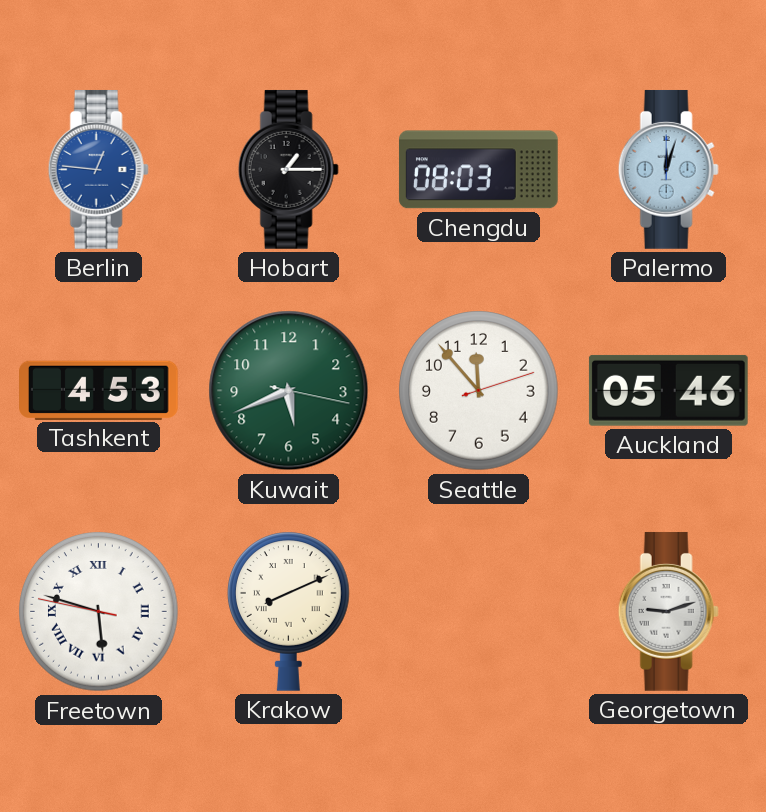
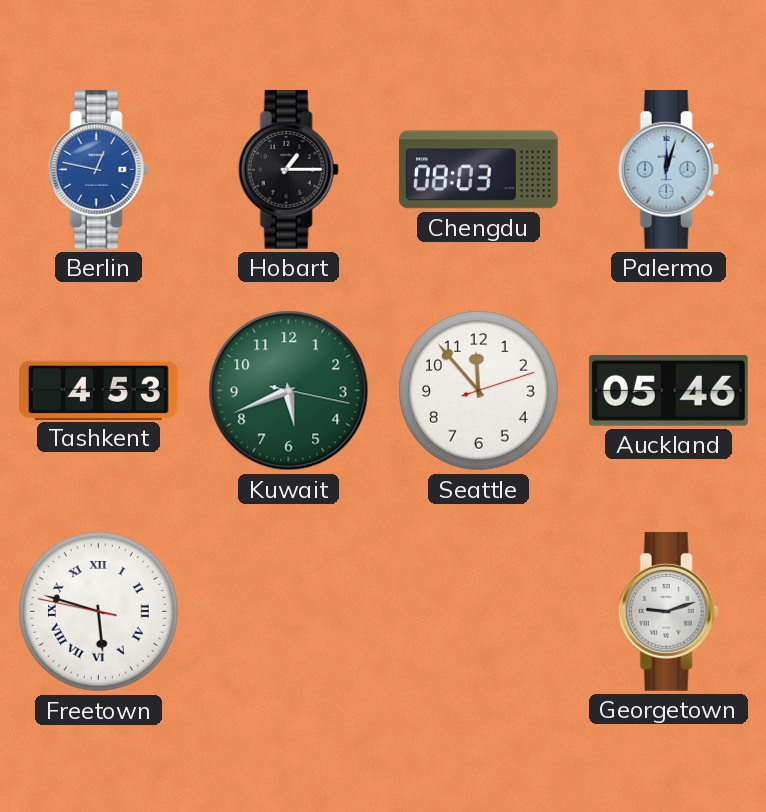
Berlin: 12:46 -> 12:47 (98, 170)
Krakow: 8:11 -> none (288, 611)
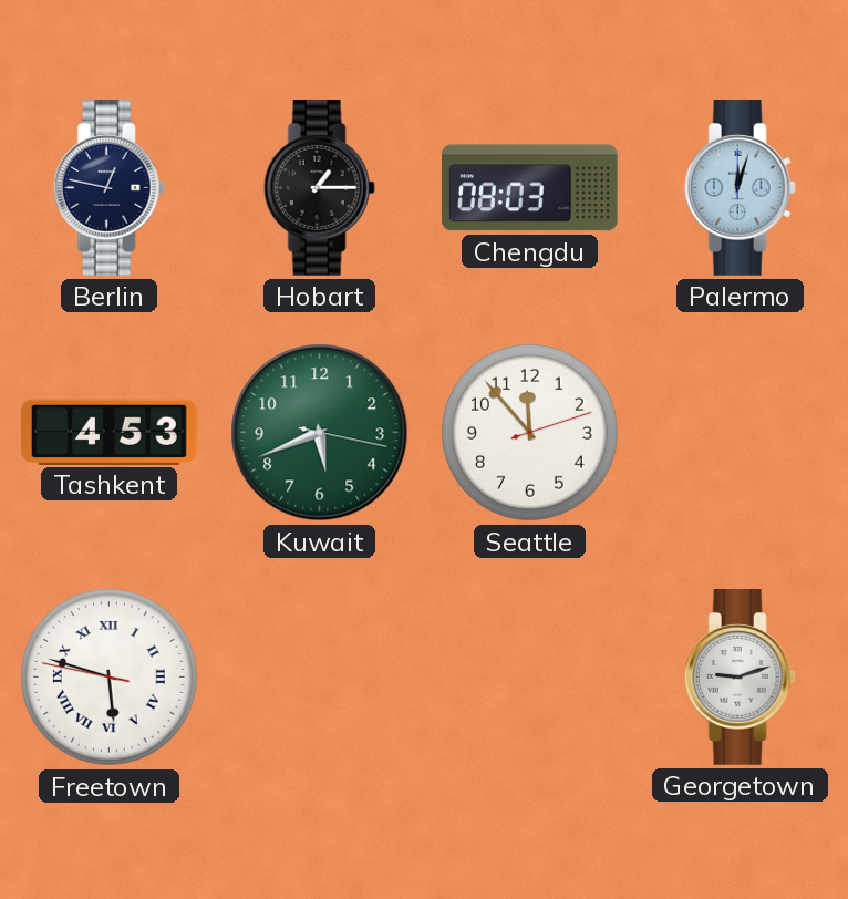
Berlin dial: blue -> navy (108, 188)
Auckland: 05:46 -> none (668, 390)
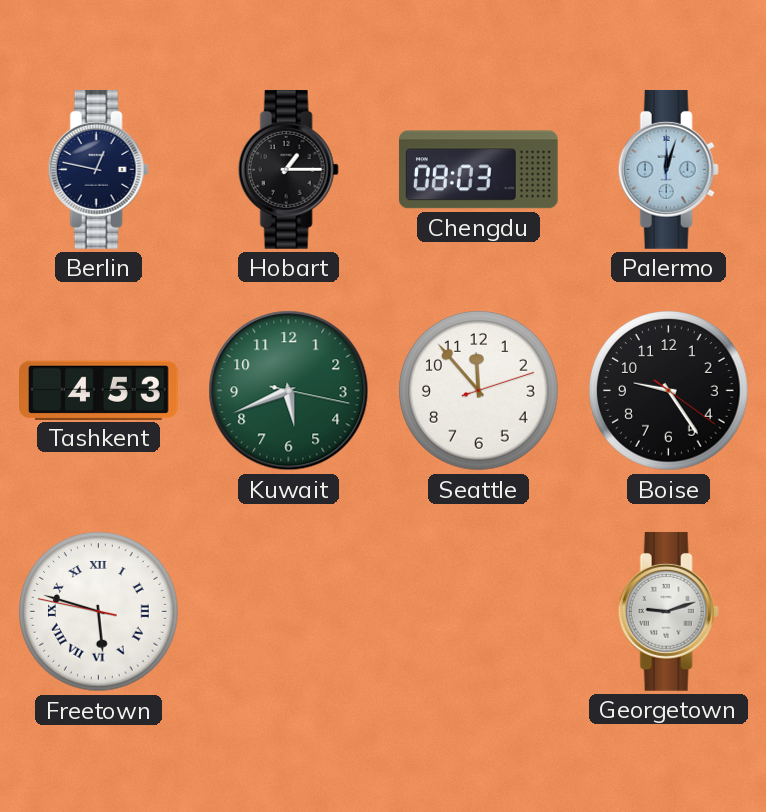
Boise: none -> 9:24 (669, 391)
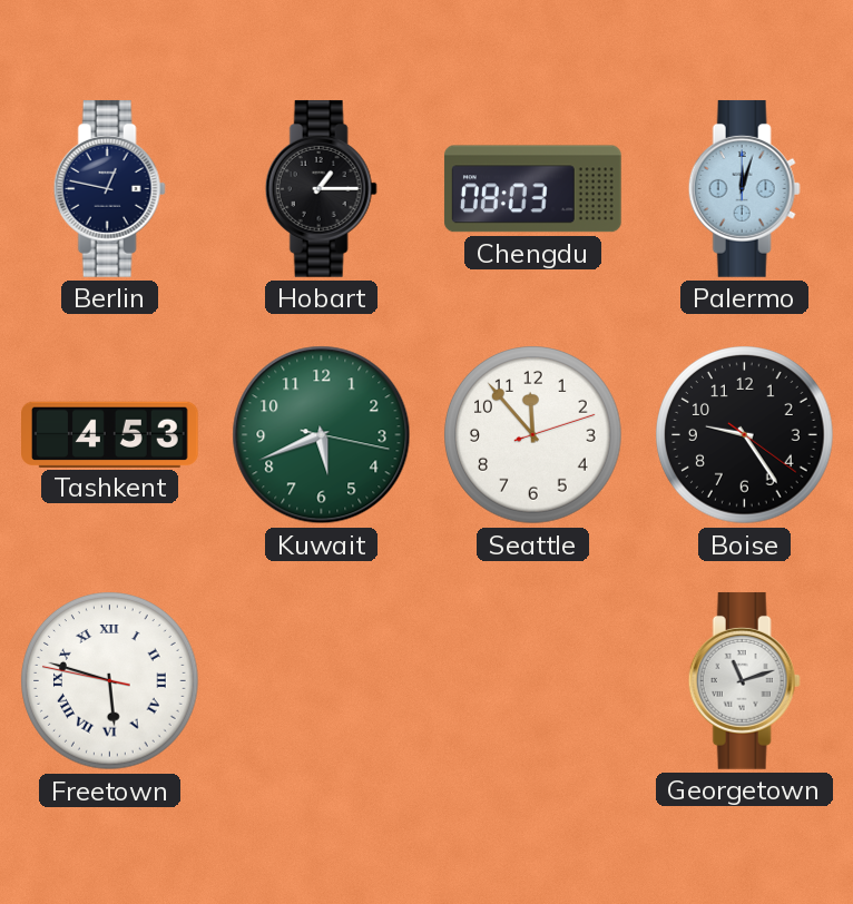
Georgetown: 9:12 -> 11:12 (744, 681)
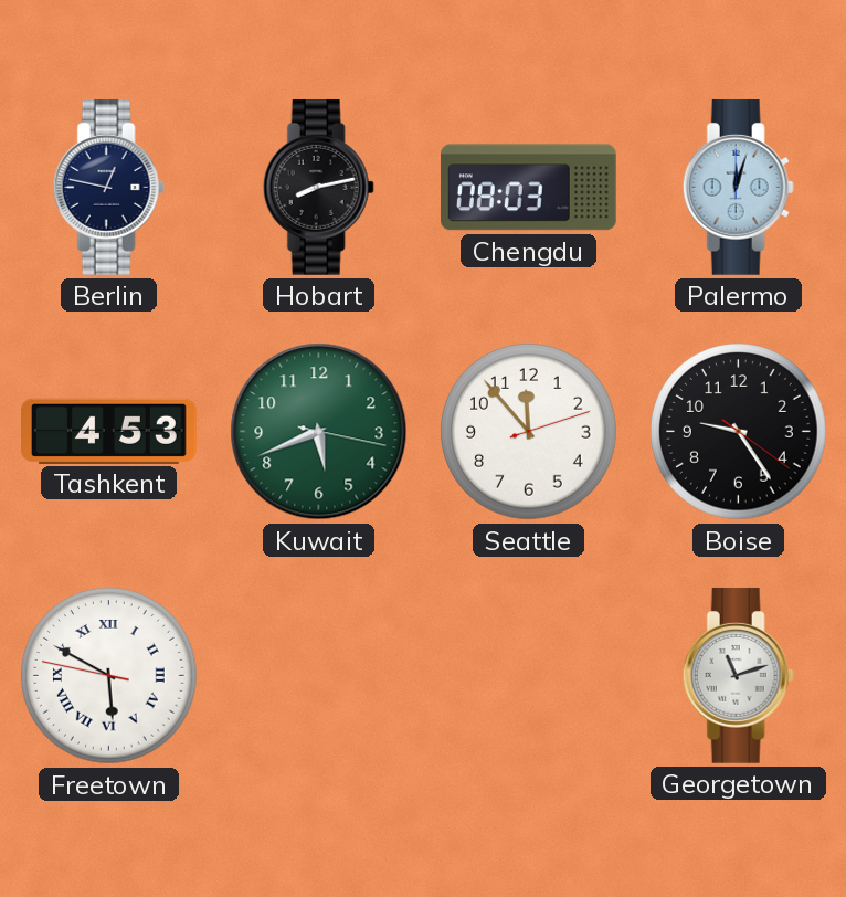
Hobart: 1:15 -> 8:13 (318, 188)
Freetown: 5:47 -> 5:49 (109, 676)
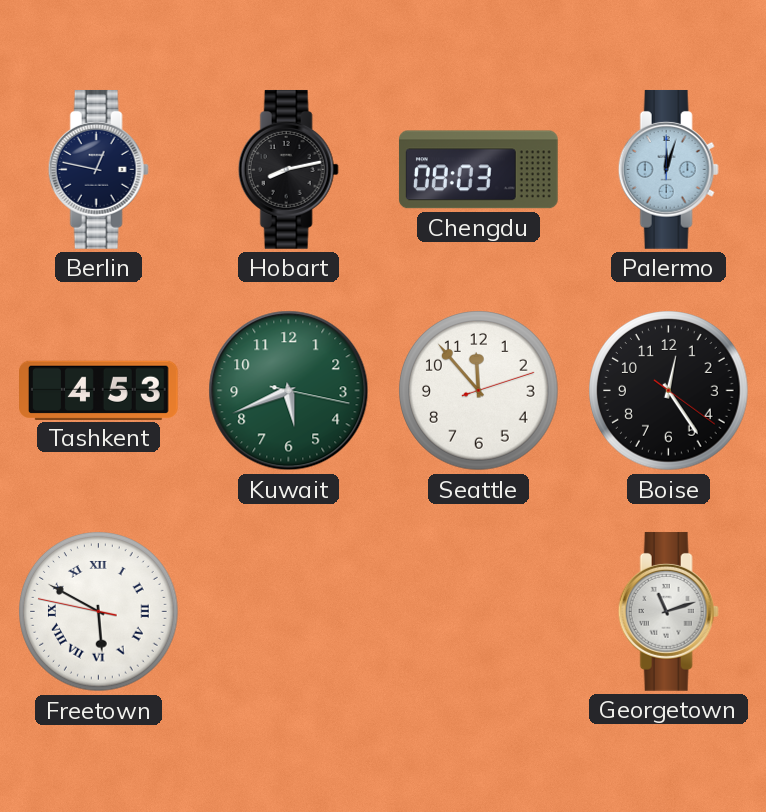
Boise: 9:24 -> 12:24 (669, 391)
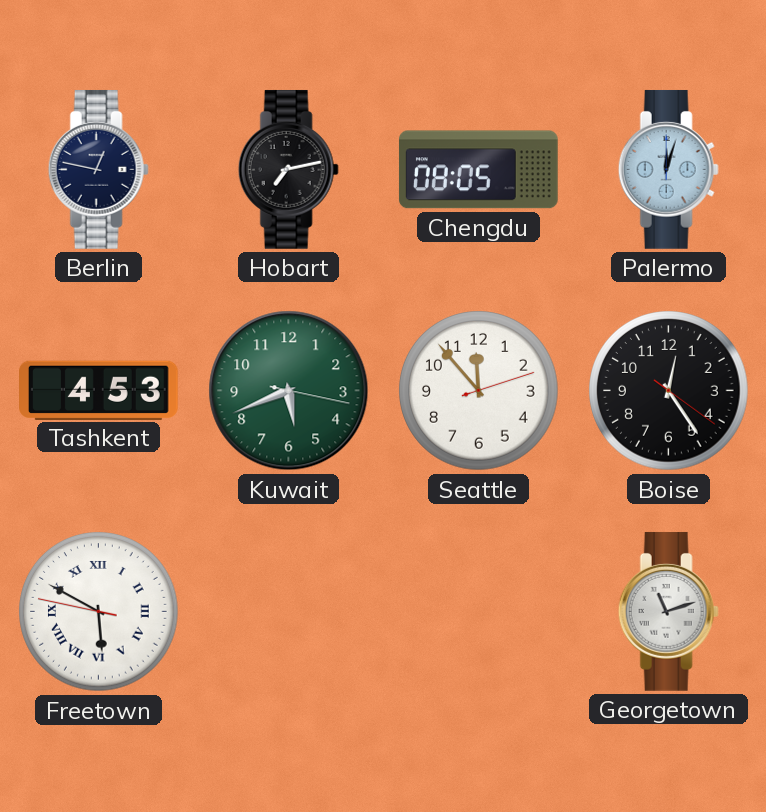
Hobart: 8:13 -> 7:13 (288, 170)
Chengdu: 08:03 -> 08:05 (478, 170)
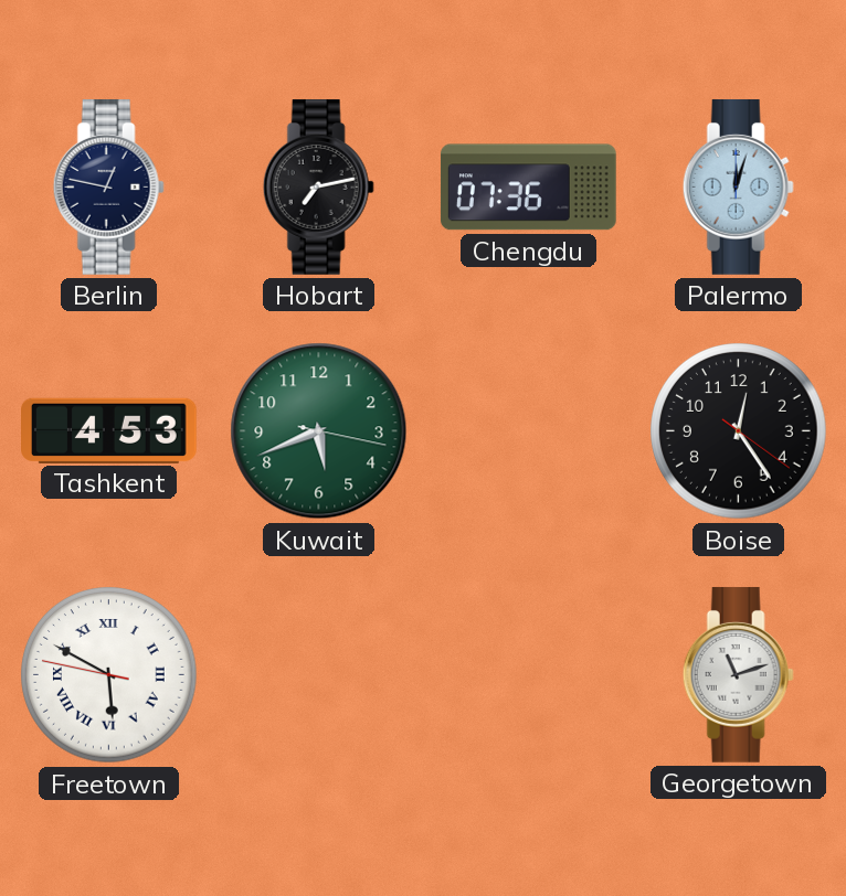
Chengdu: 08:05 -> 07:36 (528, 188)
Seattle: 11:53 -> none (479, 391)
